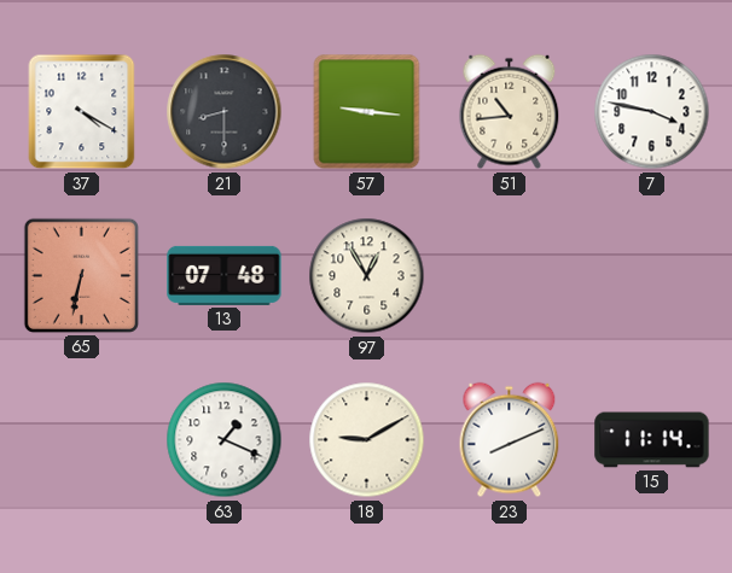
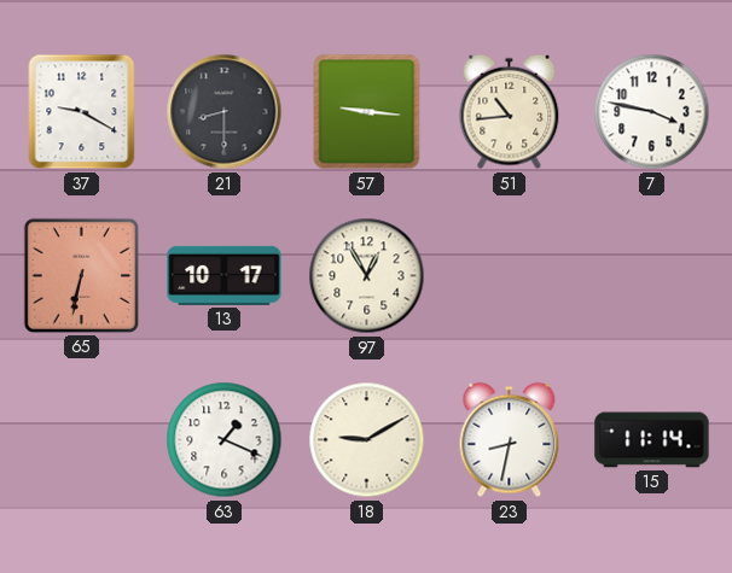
37: 4:20 -> 9:20 (82, 112)
13: 07:48 -> 10:17 (225, 275)
23: 8:11 -> 8:32 (510, 440)
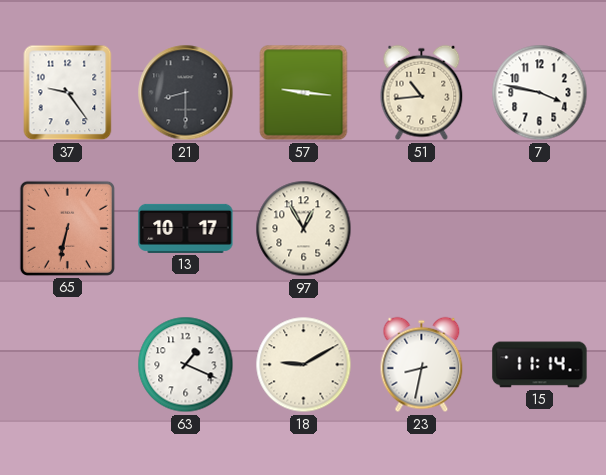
37: 9:20 -> 9:24 (68, 93)
